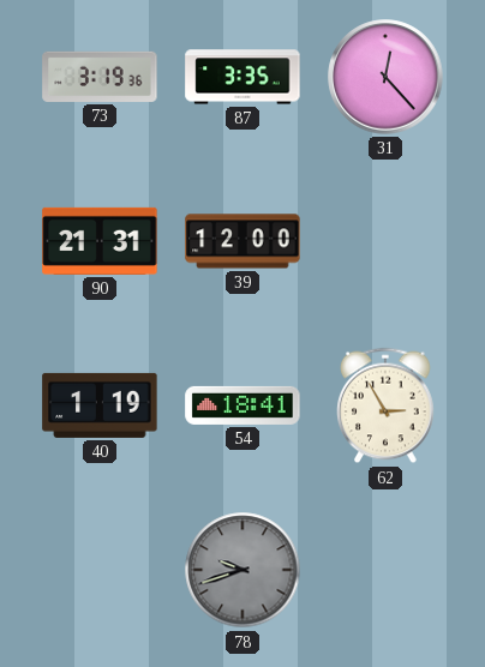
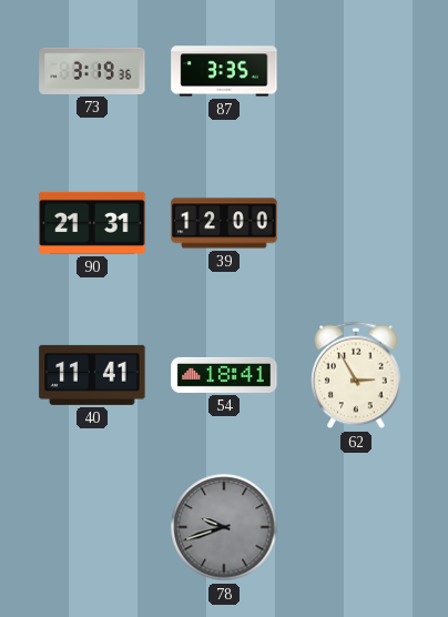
31: 12:23 -> none (385, 77)
40: 1:19 -> 11:41 (92, 375)
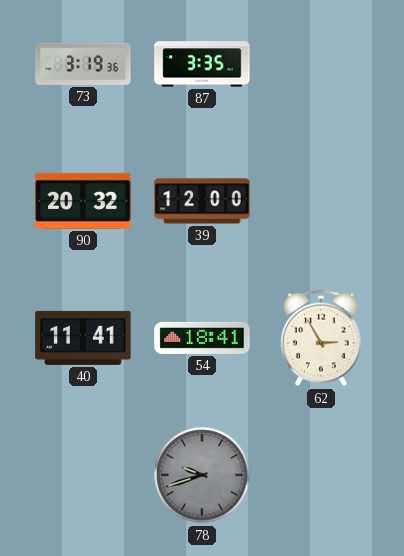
90: 21:31 -> 20:32 (83, 201)
